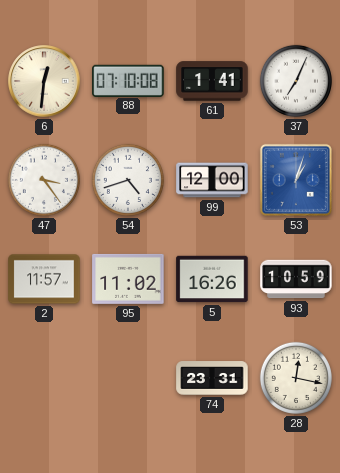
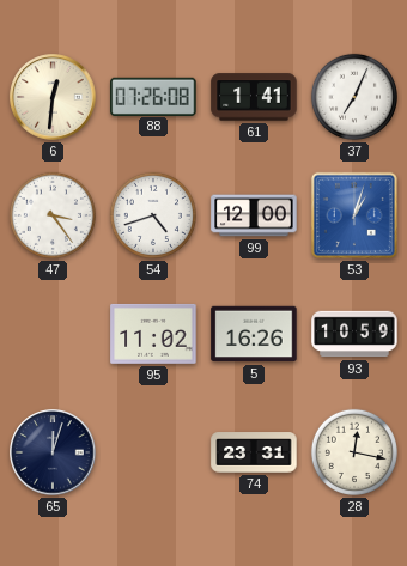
88: 07:10 -> 07:26 (153, 96)
2: 11:57 -> none (44, 279)
65: none -> 12:03 (53, 452)
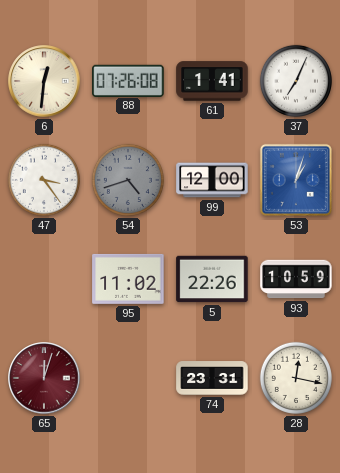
54 dial: white -> grey (128, 180)
5: 16:26 -> 22:26 (212, 279)
65 dial: navy -> burgundy (44, 378)
